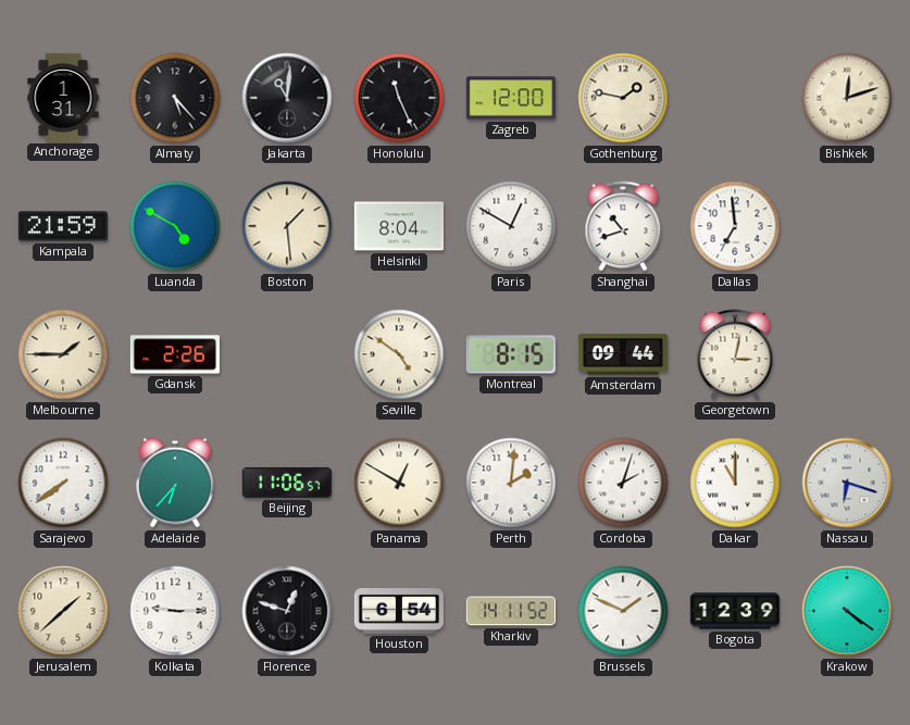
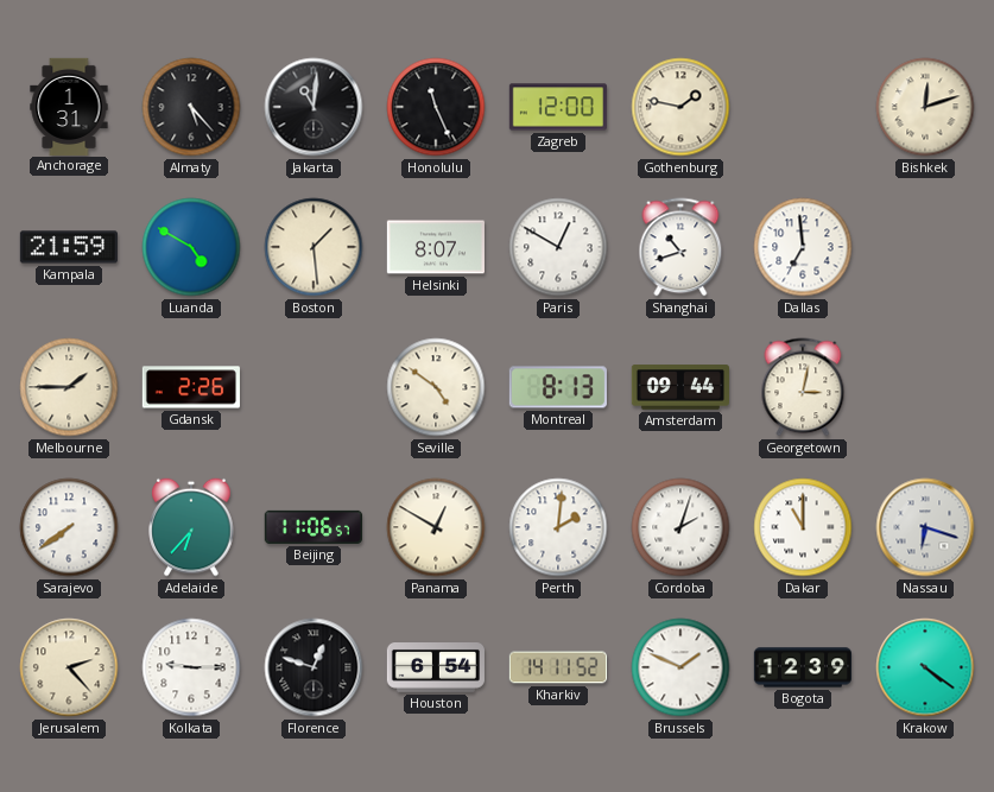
Helsinki: 8:04 -> 8:07 (436, 247)
Montreal: 8:15 -> 8:13 (558, 387)
Jerusalem: 1:38 -> 2:23 (69, 667)
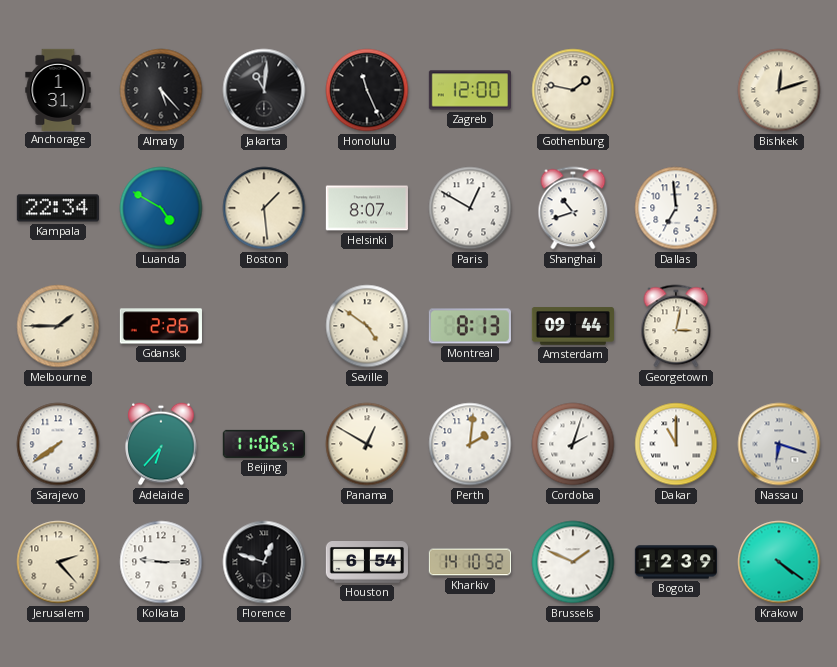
Kampala: 21:59 -> 22:34 (58, 208)
Kharkiv: 14:11 -> 14:10 (469, 562)
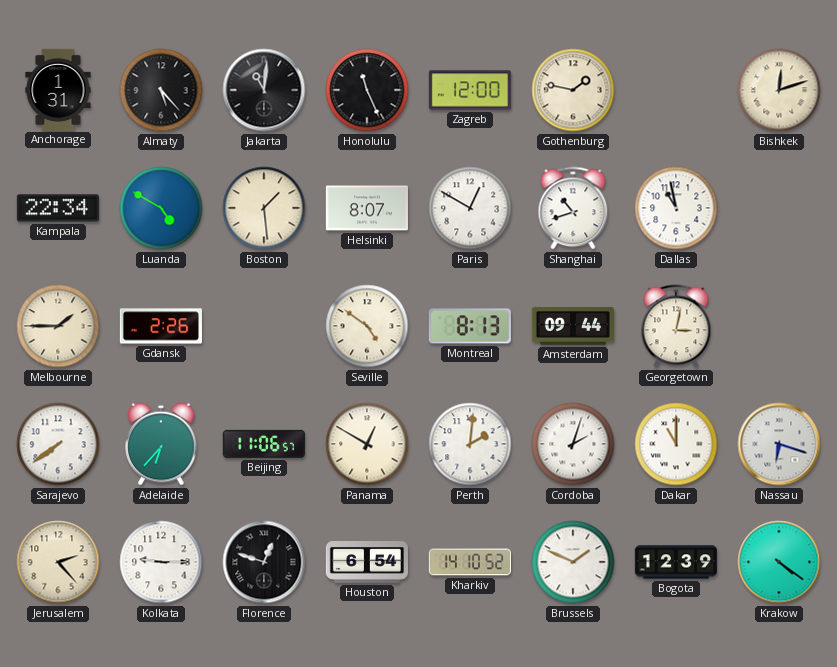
Dallas: 6:59 -> 10:58 (676, 208)
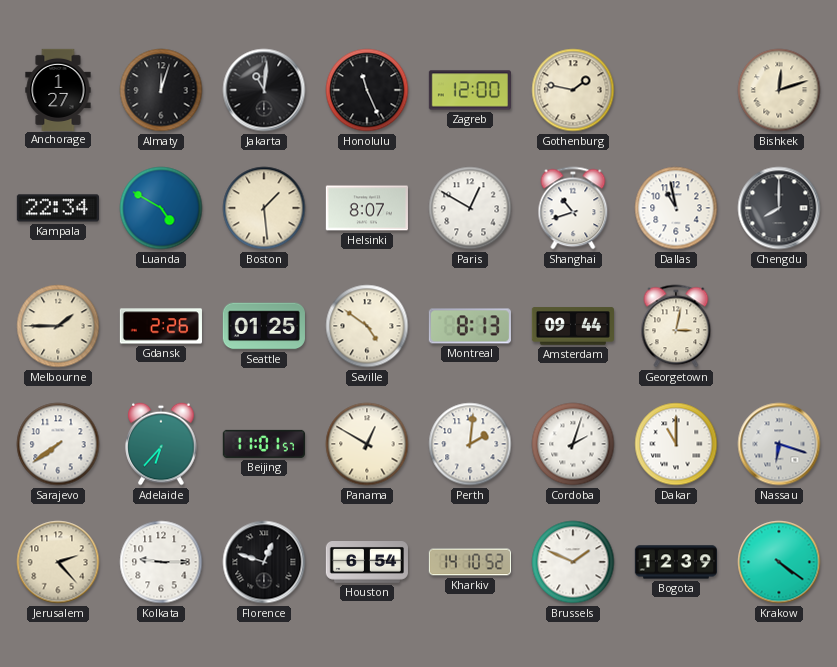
Anchorage: 1:31 -> 1:27 (58, 89)
Almaty: 5:23 -> 12:03 (161, 90)
Chengdu: none -> 8:00 (779, 208)
Seattle: none -> 01:25 (264, 326)
Beijing: 11:06 -> 11:01 (264, 444)
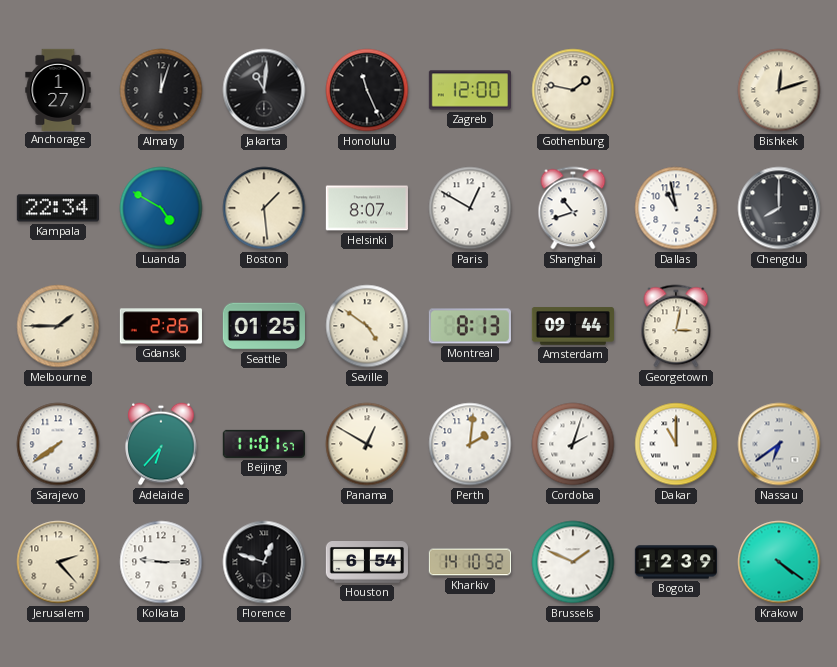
Nassau: 6:18 -> 6:39 (779, 444)
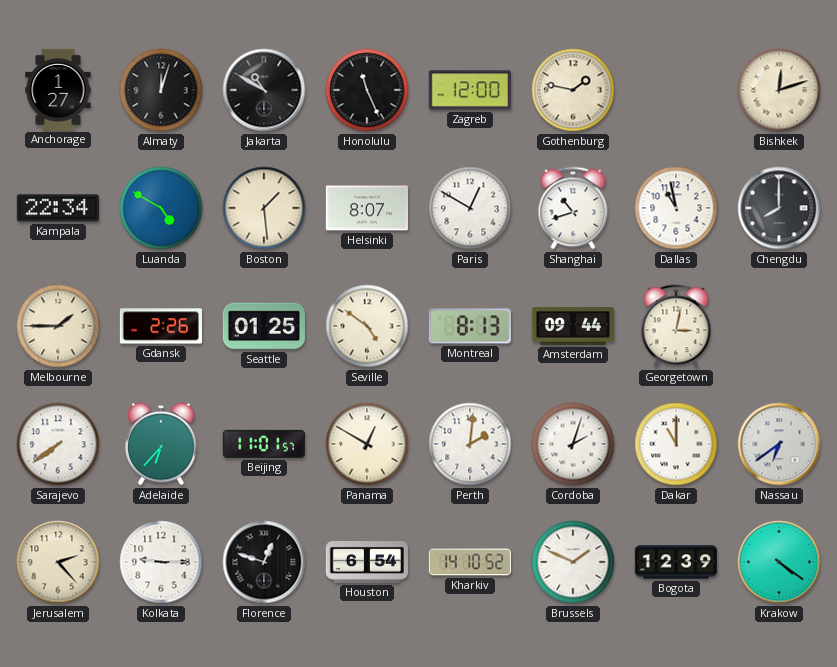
Jakarta: 11:01 -> 10:50 (264, 90)
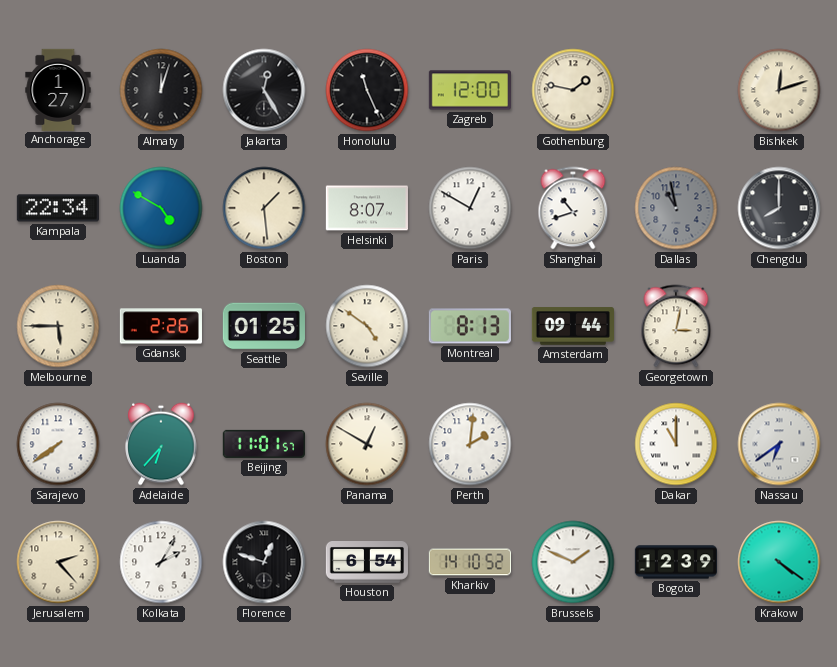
Jakarta: 10:50 -> 12:25 (264, 90)
Dallas dial: white -> grey (676, 208)
Melbourne: 1:45 -> 5:45 (58, 326)
Cordoba: 2:03 -> none (573, 444)
Kolkata: 9:15 -> 2:05 (161, 562)
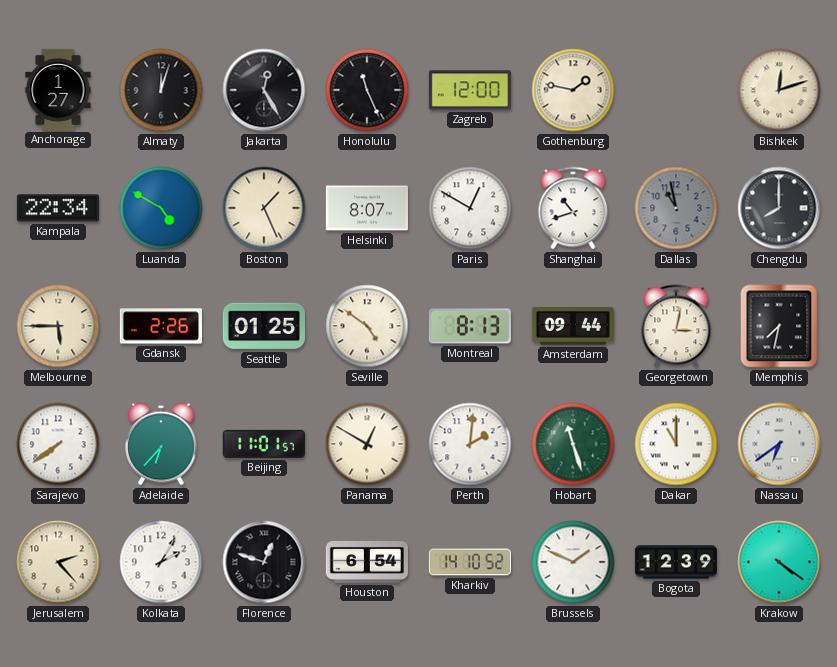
Boston: 1:29 -> 1:26 (264, 208)
Memphis: none -> 7:32 (779, 326)
Hobart: none -> 11:27 (573, 444)
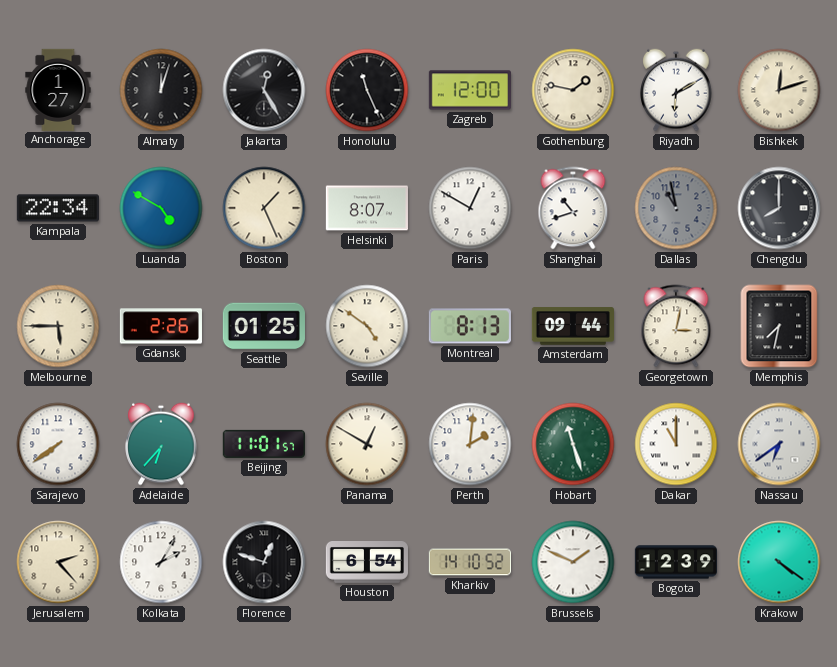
Riyadh: none -> 6:10 (676, 90)
